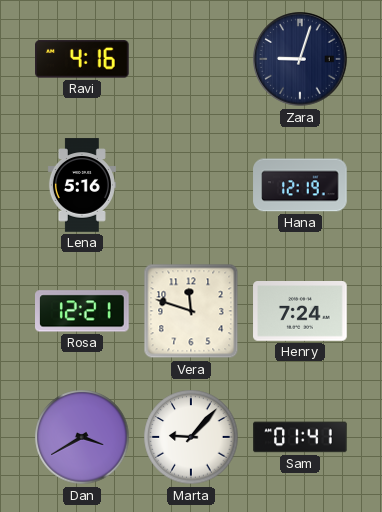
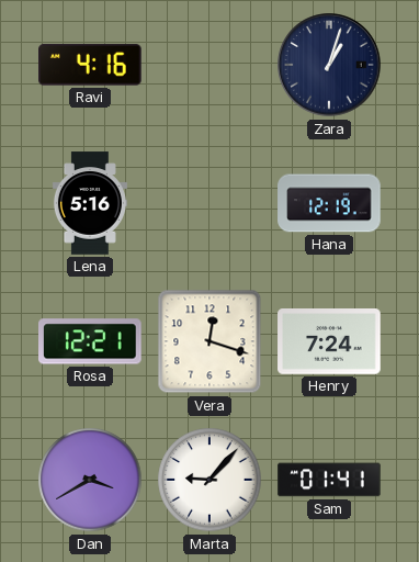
Zara: 9:03 -> 1:03 (329, 65)
Vera: 11:48 -> 12:18 (209, 341)
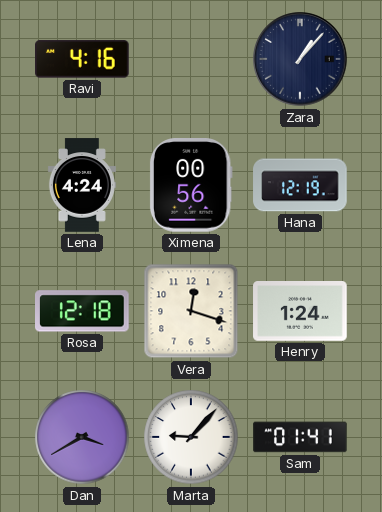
Zara: 1:03 -> 1:07 (300, 59)
Lena: 5:16 -> 4:24 (82, 185)
Ximena: none -> 00:56 (191, 186)
Rosa: 12:21 -> 12:18 (83, 311)
Henry: 7:24 -> 1:24 (300, 312)
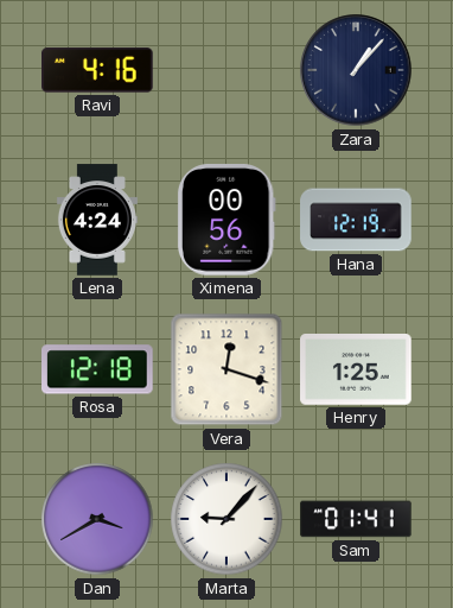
Henry: 1:24 -> 1:25 (356, 370)
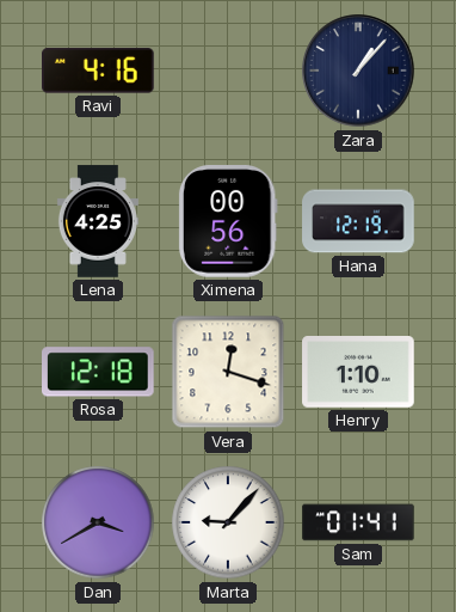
Lena: 4:24 -> 4:25 (98, 221)
Henry: 1:25 -> 1:10 (358, 373)
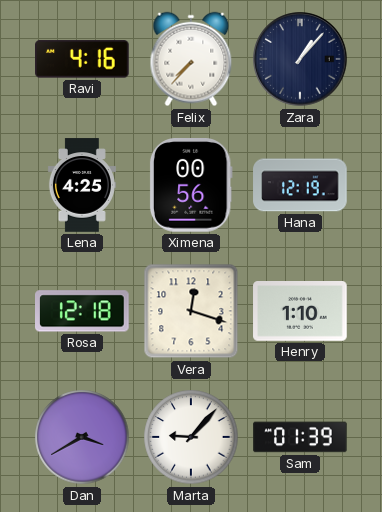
Felix: none -> 7:37 (191, 59)
Sam: 01:41 -> 01:39 (300, 437)
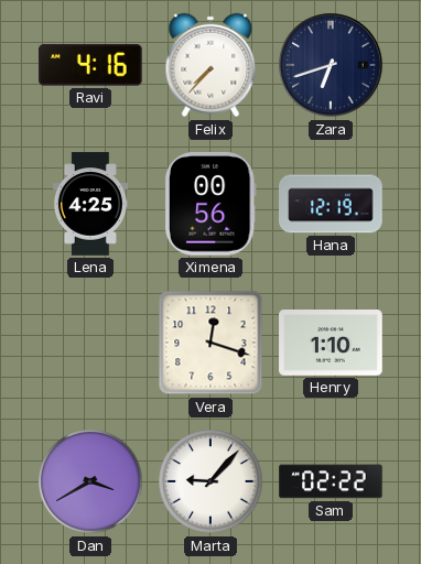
Zara: 1:07 -> 6:42 (331, 65)
Rosa: 12:18 -> none (83, 311)
Sam: 01:39 -> 02:22 (331, 481)
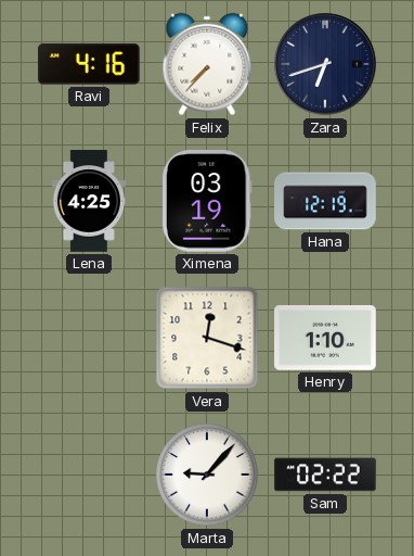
Ximena: 00:56 -> 03:19 (207, 202)
Dan: 3:40 -> none (90, 481)
